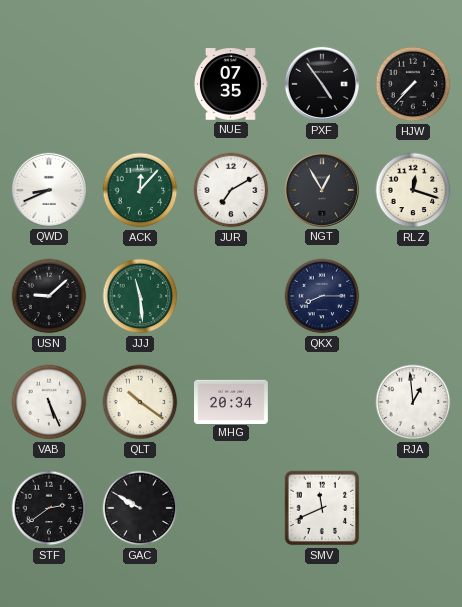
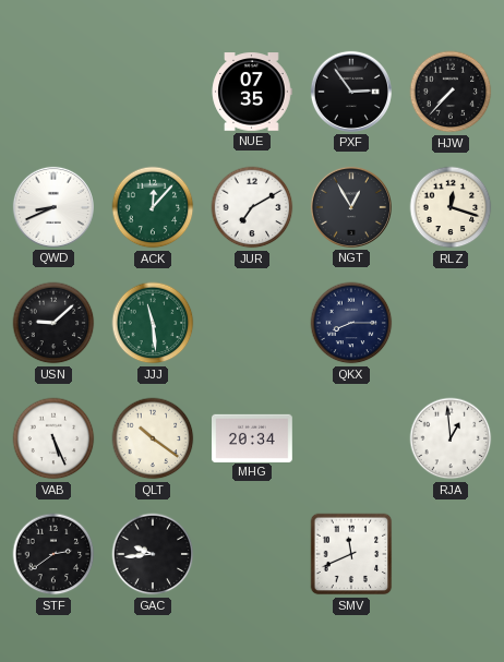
PXF: 4:54 -> 2:54 (351, 92)
GAC: 9:50 -> 9:44 (153, 554)
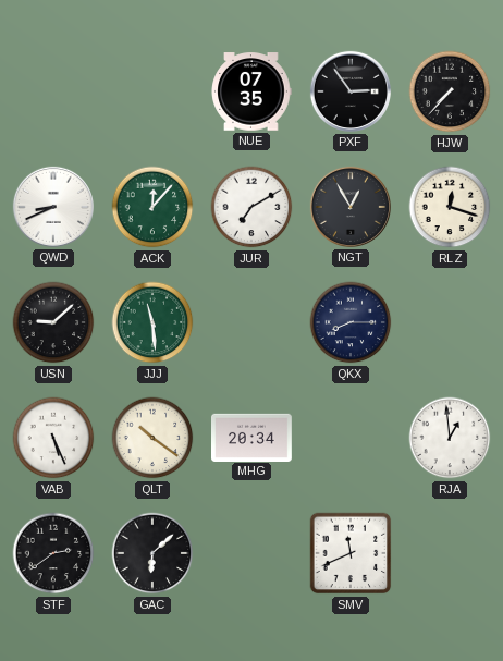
GAC: 9:44 -> 6:08 (152, 553)
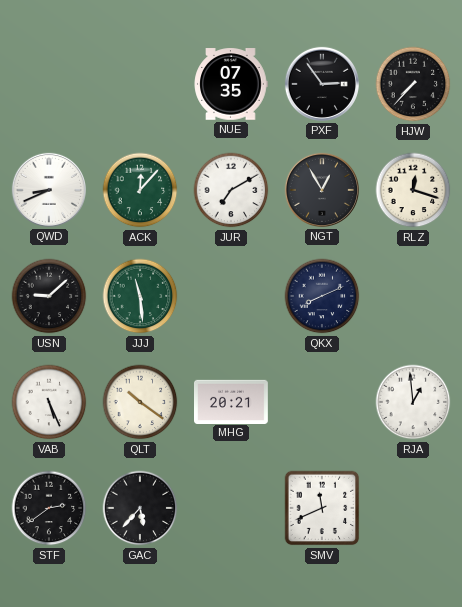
QKX: 8:15 -> 8:11 (322, 296)
MHG: 20:34 -> 20:21 (232, 401)
GAC: 6:08 -> 5:37 (140, 508)
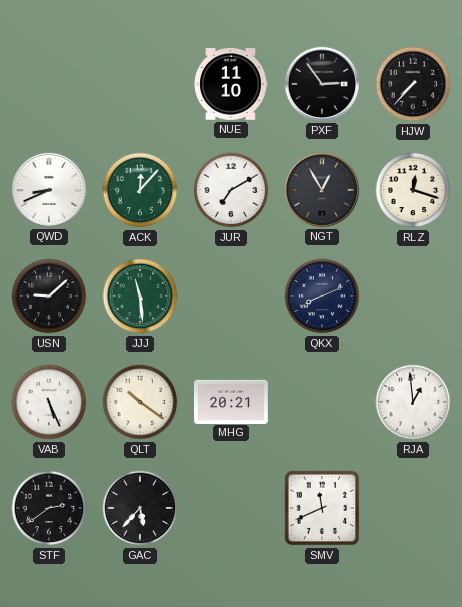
NUE: 07:35 -> 11:10 (231, 84)
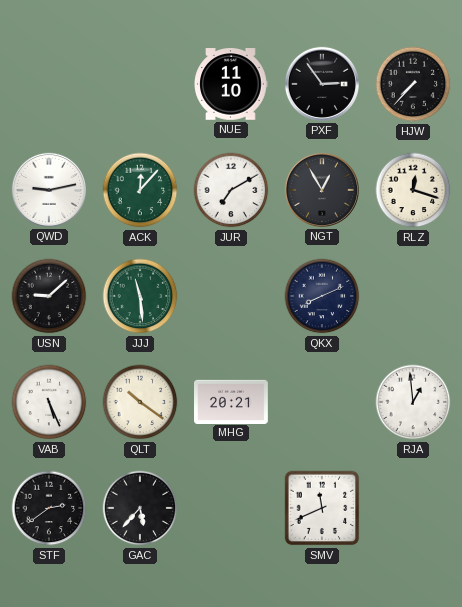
QWD: 8:41 -> 9:13 (49, 190)
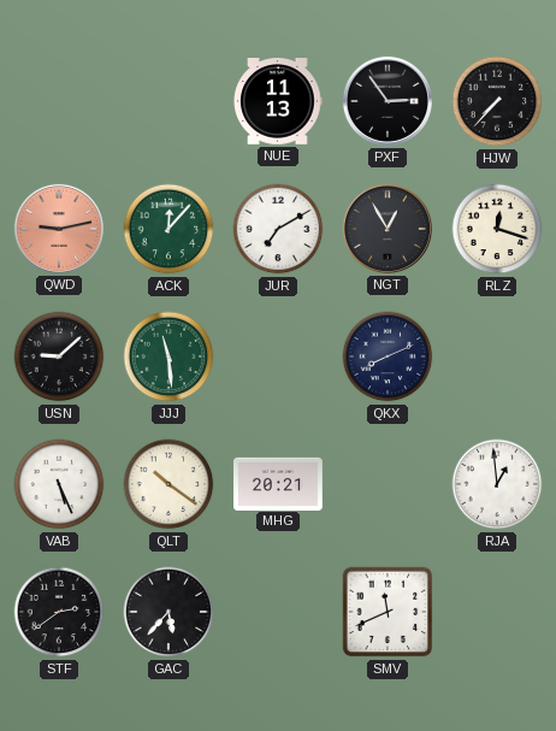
NUE: 11:10 -> 11:13 (278, 101)
QWD dial: white -> salmon (59, 229)
